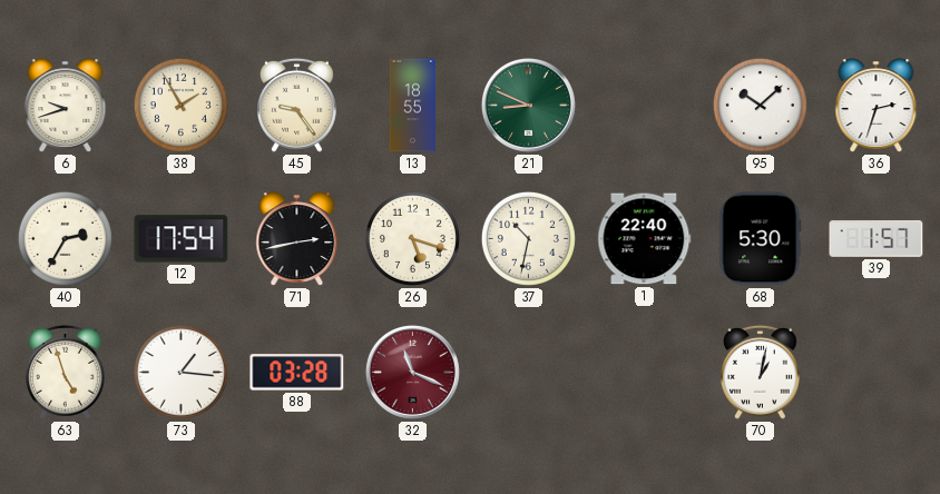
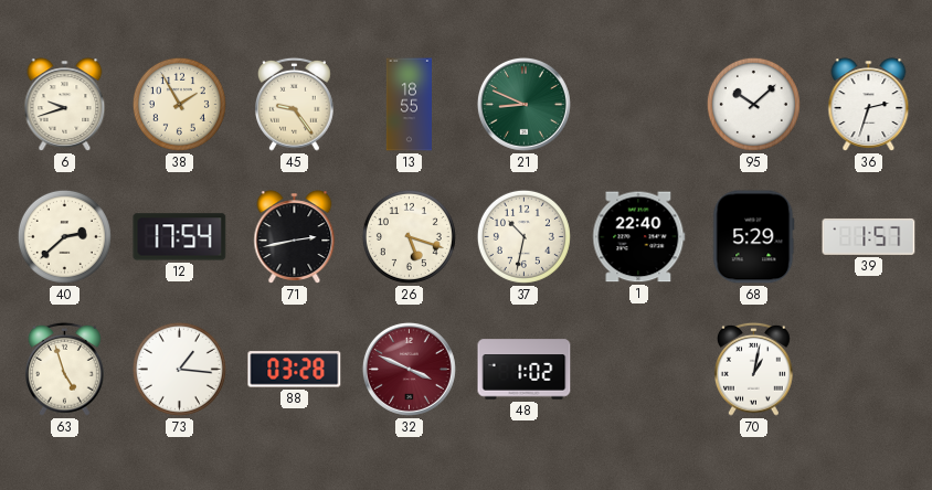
40: 2:35 -> 2:38 (64, 236)
68: 5:30 -> 5:29 (754, 237)
32: 11:19 -> 3:49 (409, 369)
48: none -> 1:02 (525, 370)
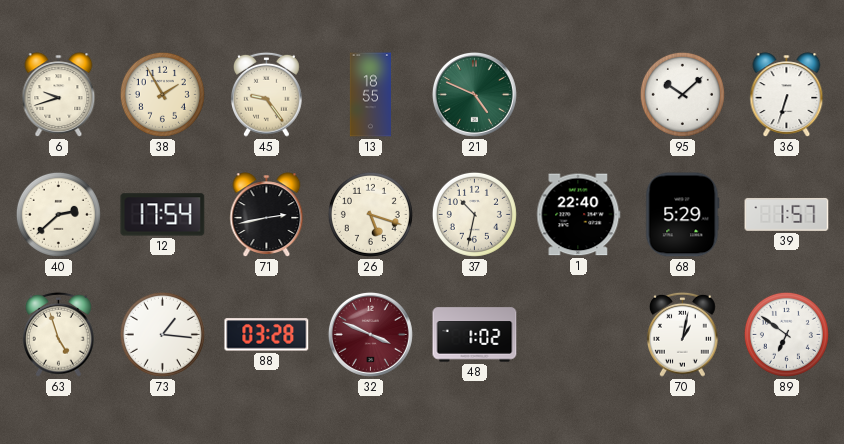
21: 8:49 -> 4:49 (474, 94)
36: 2:33 -> 6:33 (787, 95)
89: none -> 6:51 (786, 334)
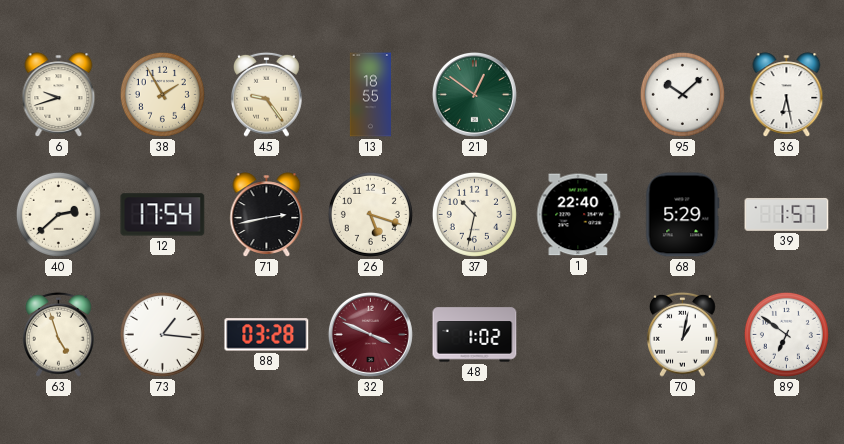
21: 4:49 -> 12:51 (474, 94)
36: 6:33 -> 6:28 (787, 95)
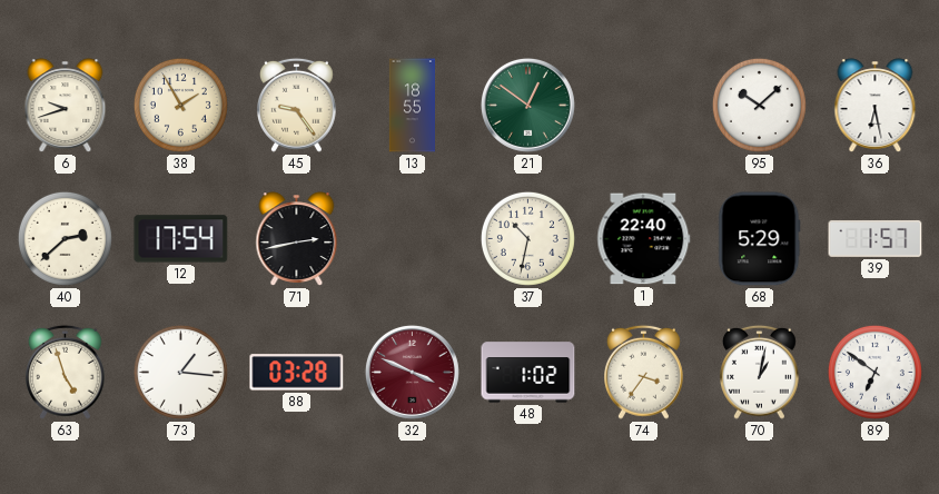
26: 5:18 -> none (370, 214)
74: none -> 3:36 (644, 372)
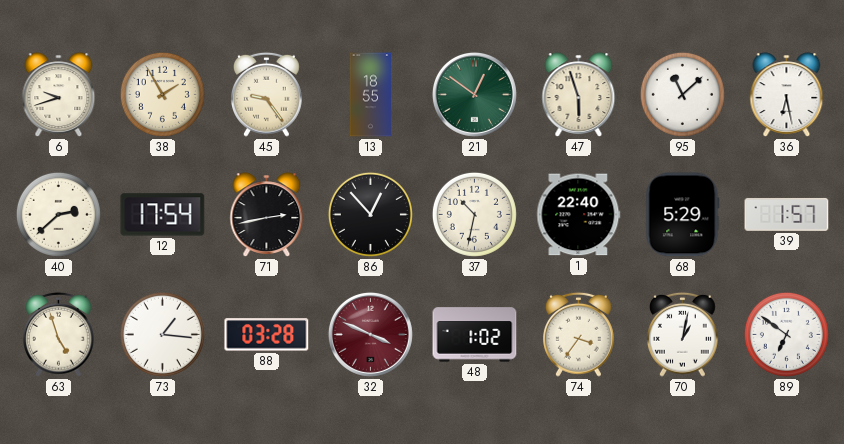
47: none -> 5:57 (579, 95)
95: 10:08 -> 11:08 (682, 94)
86: none -> 12:53 (370, 214)
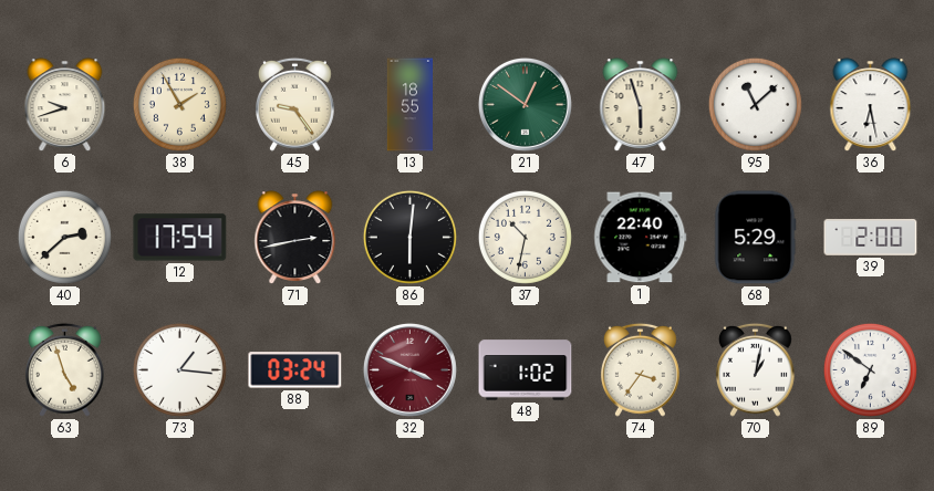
86: 12:53 -> 6:01 (409, 237)
39: 1:57 -> 2:00 (871, 238)
88: 03:28 -> 03:24 (295, 370)
